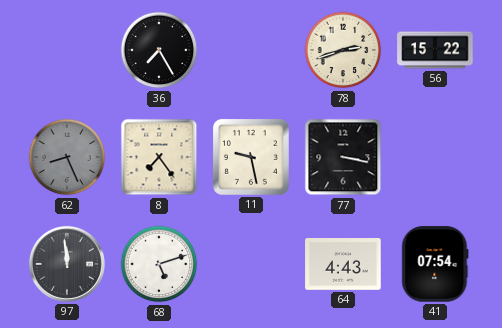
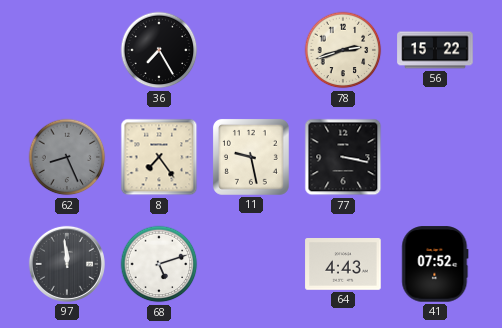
41: 07:54 -> 07:52 (435, 264)
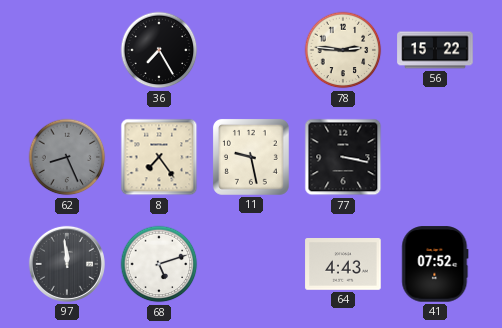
78: 2:42 -> 2:46 (343, 50)
